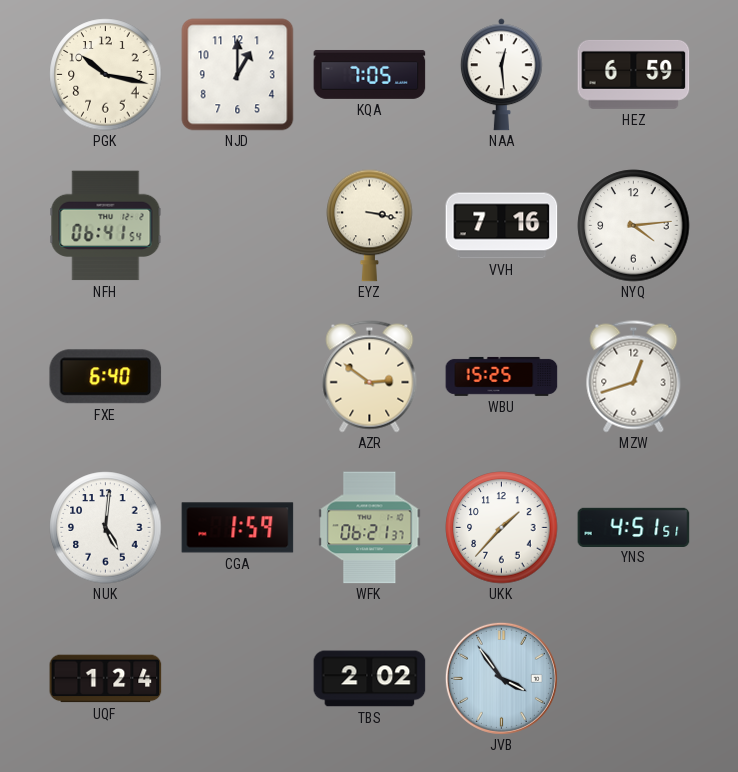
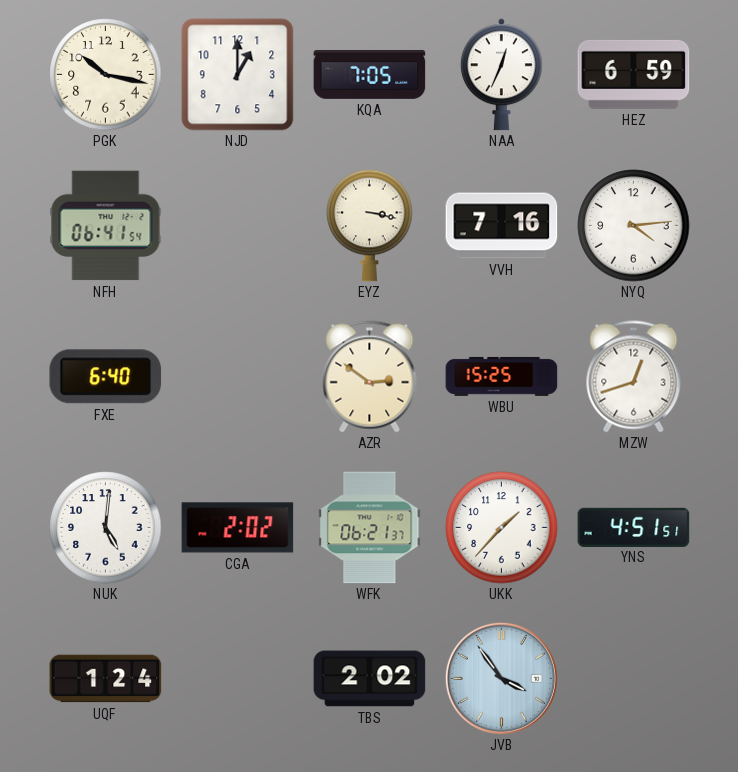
NAA: 12:29 -> 12:34 (501, 75)
CGA: 1:59 -> 2:02 (238, 528)
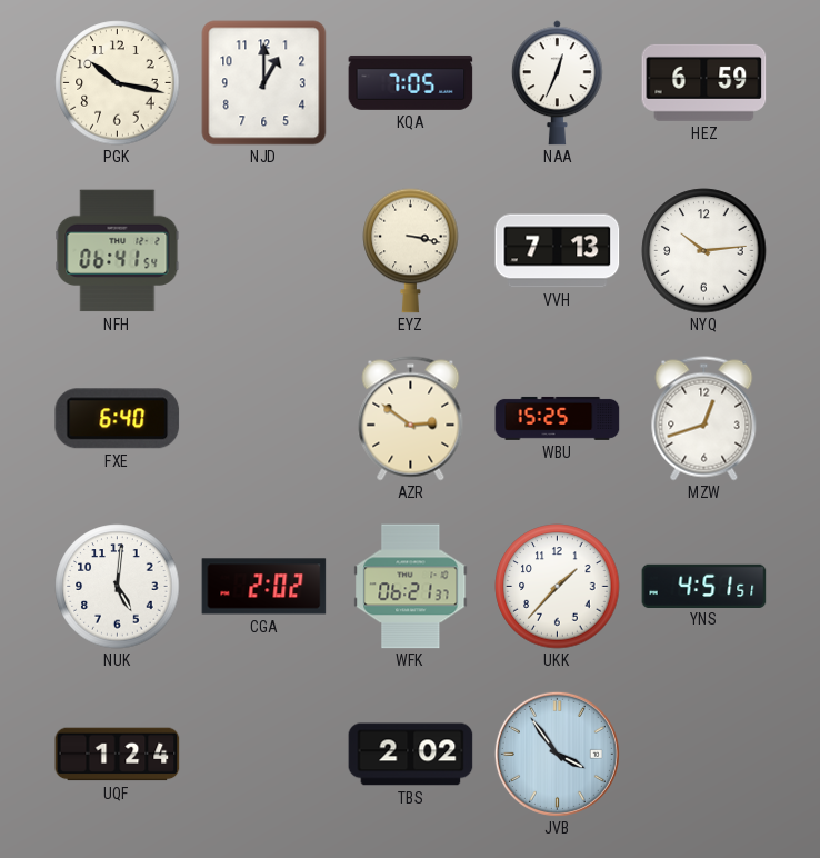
VVH: 7:16 -> 7:13 (558, 251)
NYQ: 4:14 -> 10:14 (704, 251)
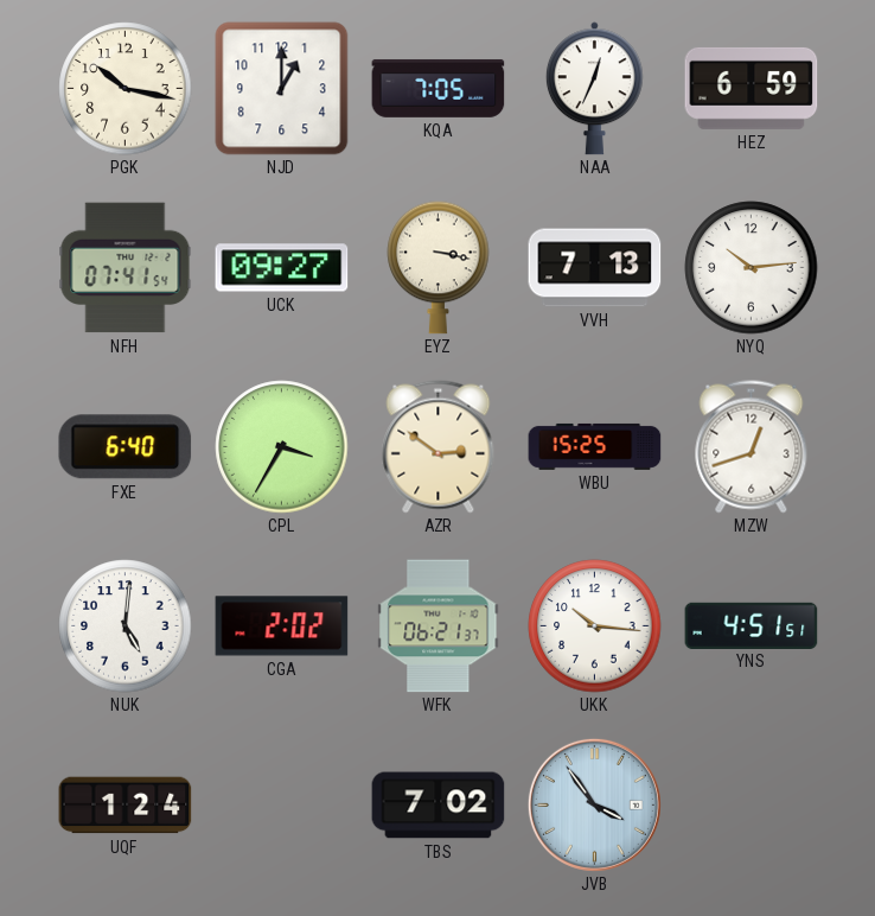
NFH: 06:41 -> 07:41 (126, 268)
UCK: none -> 09:27 (282, 268)
CPL: none -> 3:35 (282, 447)
UKK: 1:37 -> 10:16 (595, 626)
TBS: 2:02 -> 7:02 (439, 806)
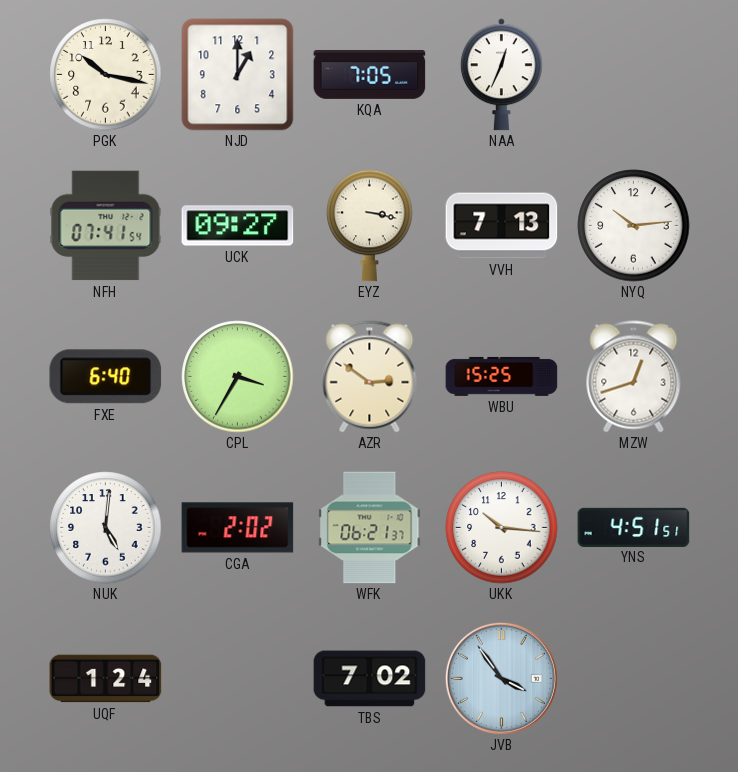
HEZ: 6:59 -> none (752, 88)
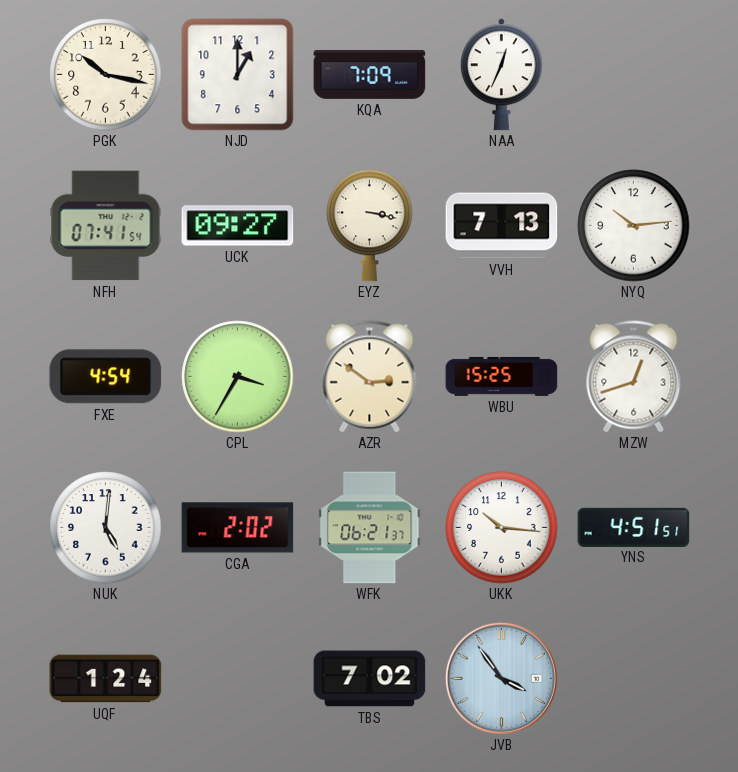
KQA: 7:05 -> 7:09 (370, 74)
FXE: 6:40 -> 4:54 (106, 377)
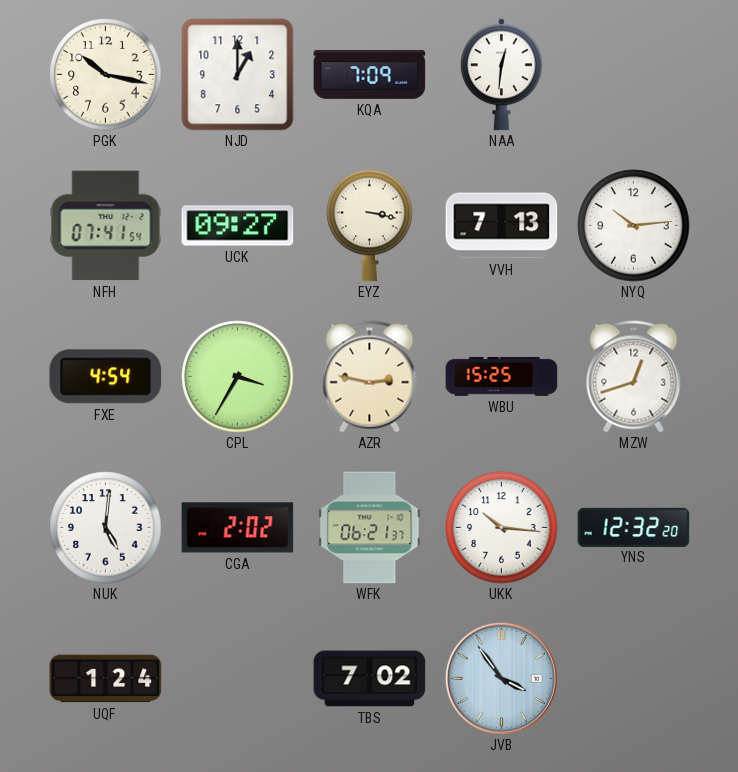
NAA: 12:34 -> 12:31 (501, 75)
AZR: 2:51 -> 2:47 (370, 377)
YNS: 4:51 -> 12:32 (634, 527)
